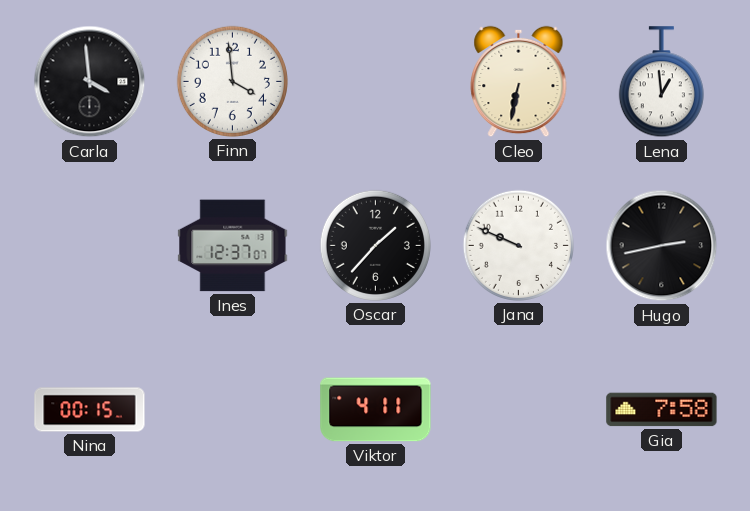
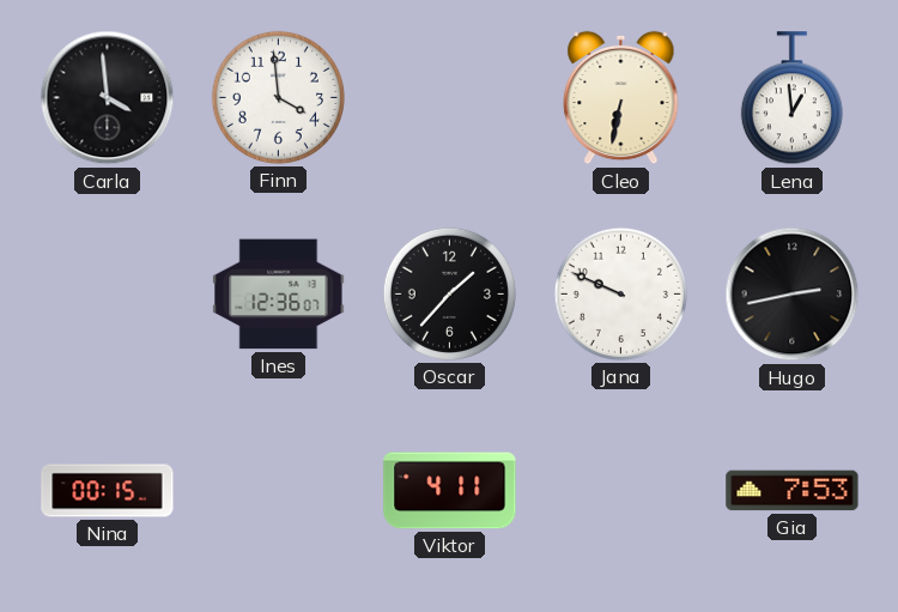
Ines: 12:37 -> 12:36 (279, 295)
Gia: 7:58 -> 7:53 (793, 491)
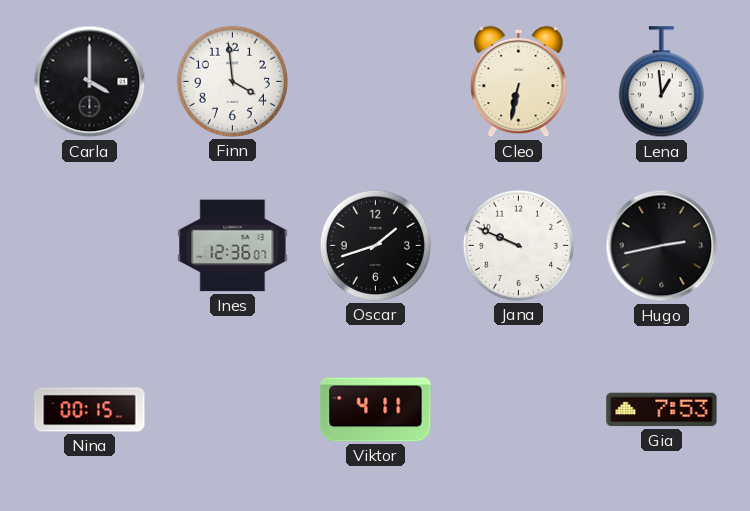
Carla: 3:59 -> 4:00 (90, 82)
Oscar: 1:37 -> 1:42 (375, 245)
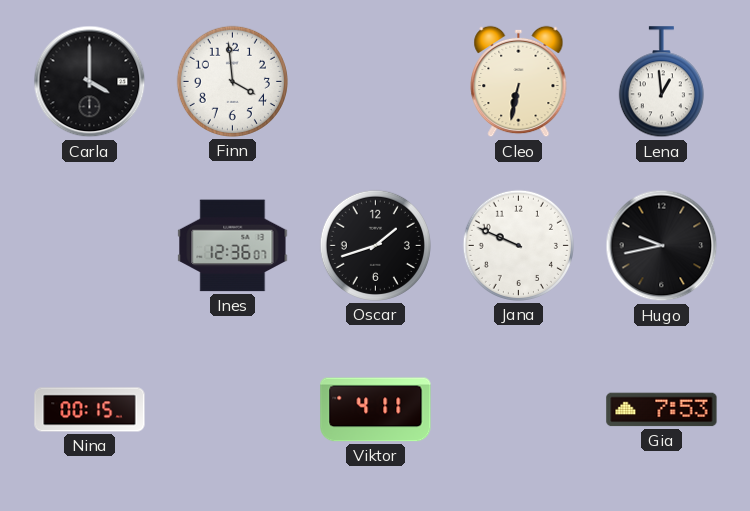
Hugo: 2:43 -> 9:43 (662, 246)
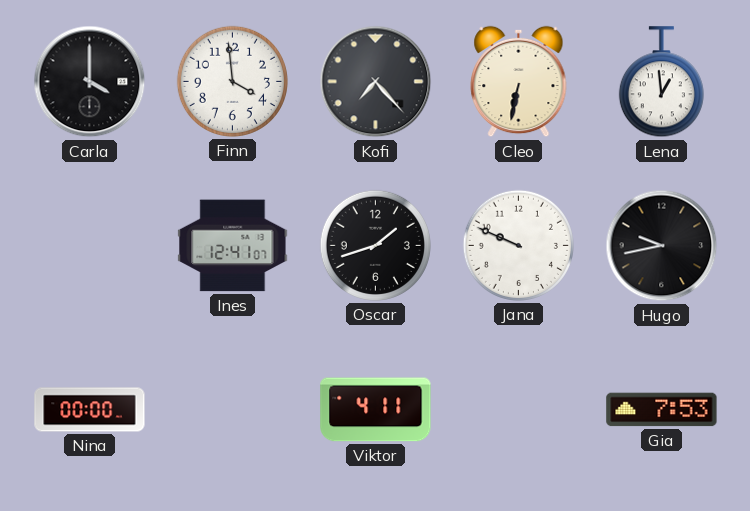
Kofi: none -> 7:23 (376, 82)
Ines: 12:36 -> 12:41 (233, 246)
Nina: 00:15 -> 00:00 (90, 410)
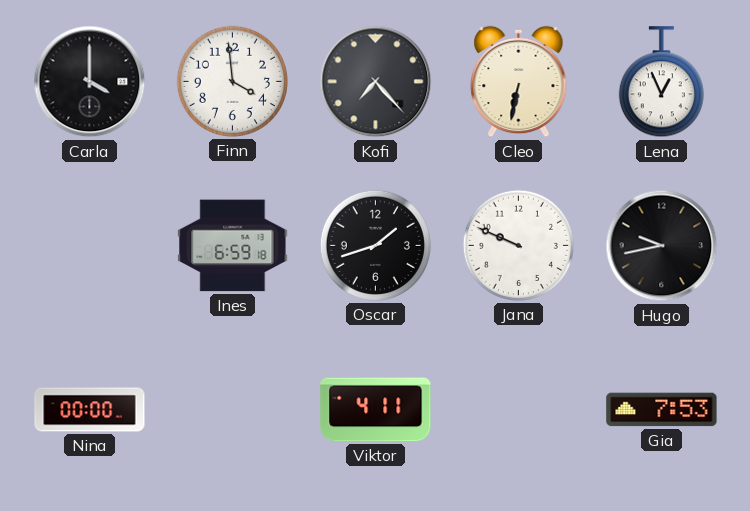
Lena: 12:59 -> 12:56 (661, 82)
Ines: 12:41 -> 6:59 (233, 246)
